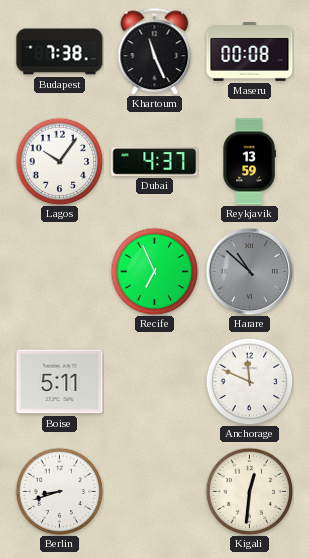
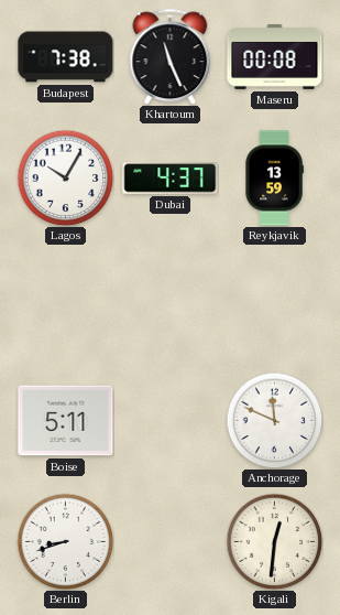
Lagos: 10:06 -> 10:05 (65, 177)
Recife: 6:56 -> none (154, 271)
Harare: 10:52 -> none (249, 271)
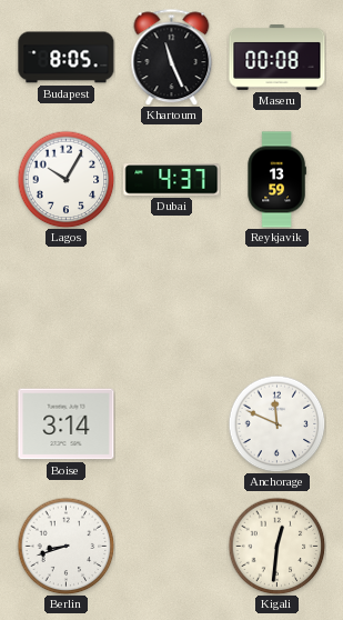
Budapest: 7:38 -> 8:05 (67, 58)
Boise: 5:11 -> 3:14 (67, 424)
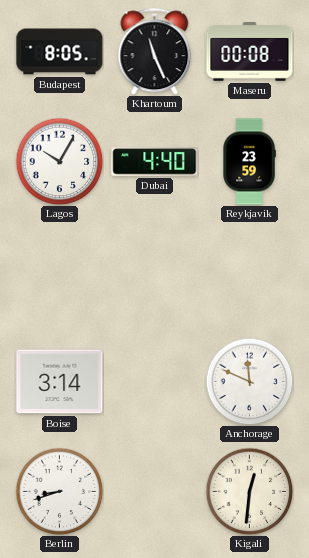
Dubai: 4:37 -> 4:40 (155, 162)
Reykjavik: 13:59 -> 23:59 (249, 162)
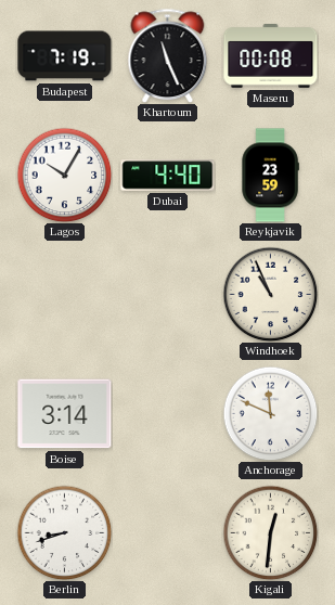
Budapest: 8:05 -> 7:19 (65, 56)
Windhoek: none -> 10:56 (270, 294)
